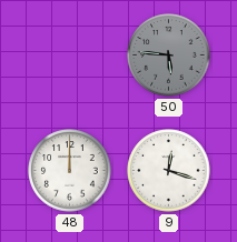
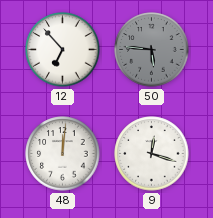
12: none -> 6:53 (63, 50)
48: 12:00 -> 12:01 (63, 154)
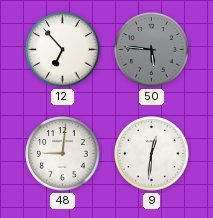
48: 12:01 -> 9:01 (63, 154)
9: 12:18 -> 12:31 (152, 154)
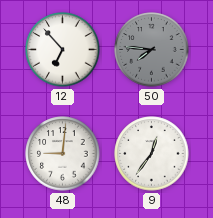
50: 5:46 -> 7:46 (152, 50)
9: 12:31 -> 12:36 (152, 154)
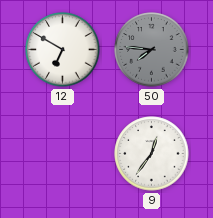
12: 6:53 -> 6:50 (63, 50)
48: 9:01 -> none (63, 154)
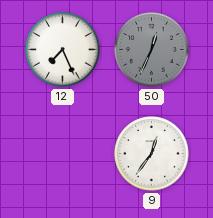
12: 6:50 -> 7:26 (63, 50)
50: 7:46 -> 12:34 (152, 50)
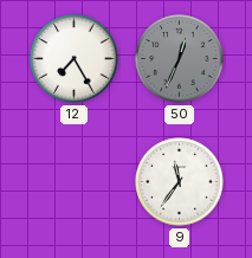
12: 7:26 -> 7:25 (75, 59)
9: 12:36 -> 11:36 (180, 182)
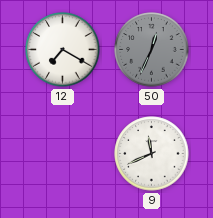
12: 7:25 -> 7:20 (63, 50)
9: 11:36 -> 11:41 (152, 154)
